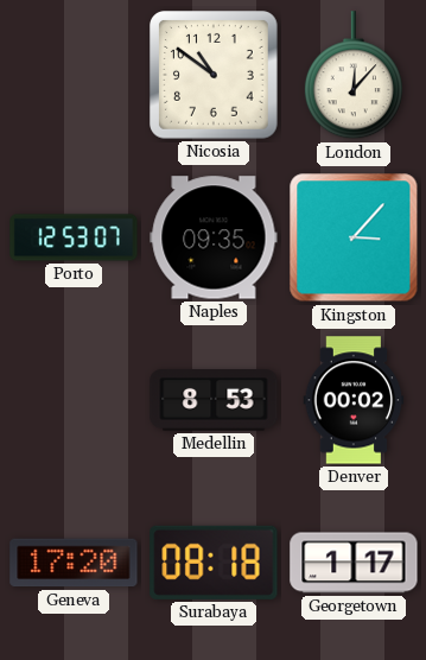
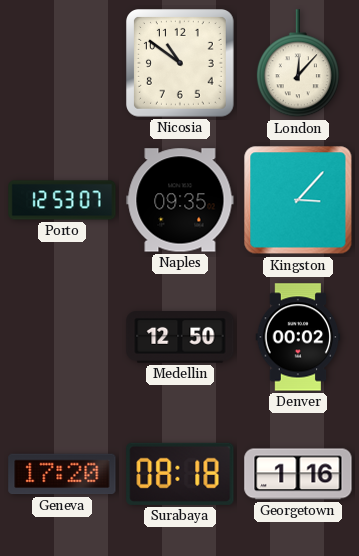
Medellin: 8:53 -> 12:50 (180, 338)
Georgetown: 1:17 -> 1:16 (298, 474)
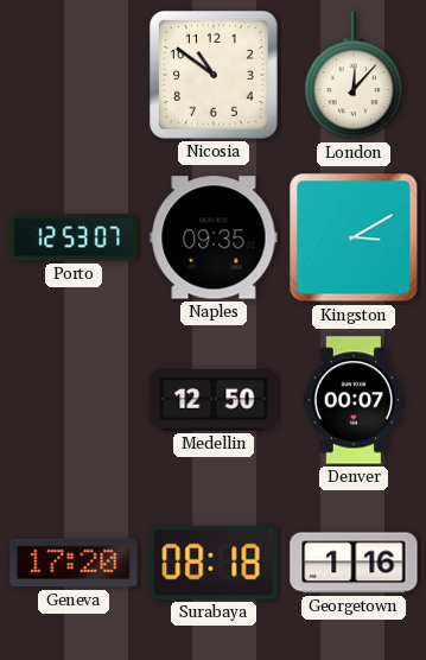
Kingston: 3:07 -> 3:10 (354, 237)
Denver: 00:02 -> 00:07 (354, 400)
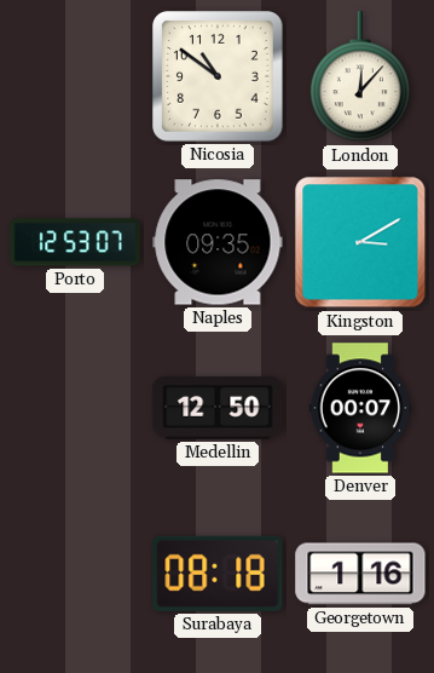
Geneva: 17:20 -> none (74, 563)
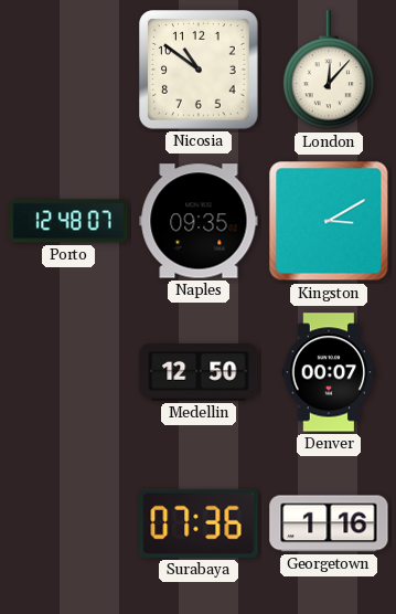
Porto: 12:53 -> 12:48 (68, 221)
Surabaya: 08:18 -> 07:36 (199, 523)
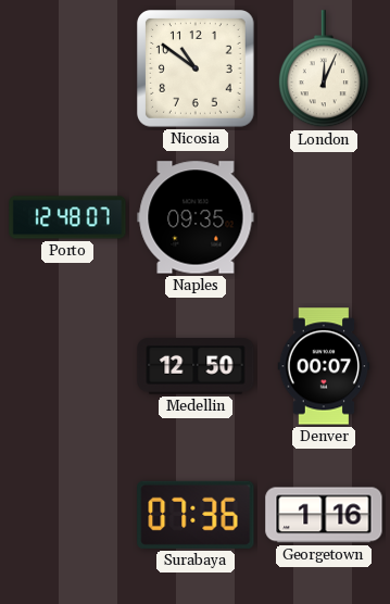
London: 12:07 -> 12:04 (324, 70)
Kingston: 3:10 -> none (329, 221)
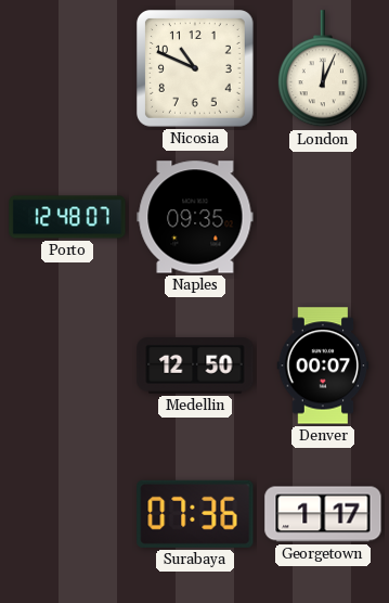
Nicosia: 10:51 -> 10:49 (196, 69)
Georgetown: 1:16 -> 1:17 (323, 514)
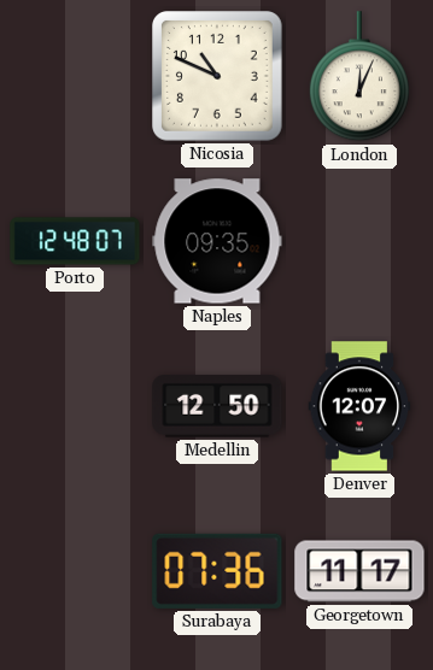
Denver: 00:07 -> 12:07 (359, 406)
Georgetown: 1:17 -> 11:17 (359, 571)
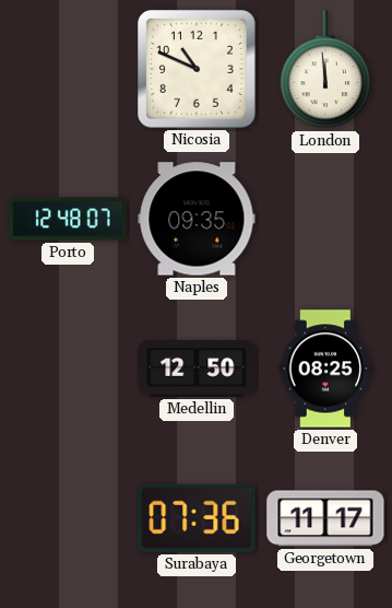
London: 12:04 -> 11:59 (325, 70)
Denver: 12:07 -> 08:25 (325, 369)
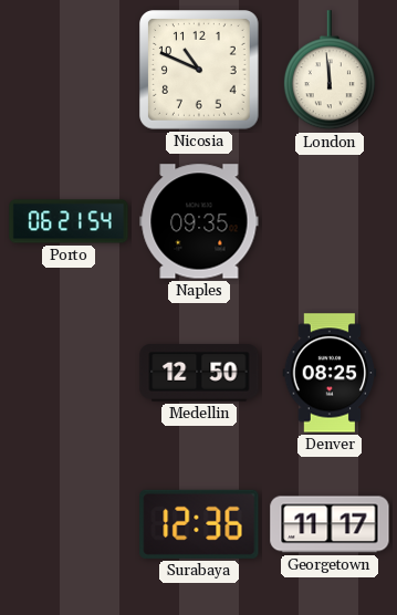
Porto: 12:48 -> 06:21 (69, 221)
Surabaya: 07:36 -> 12:36 (199, 524)
